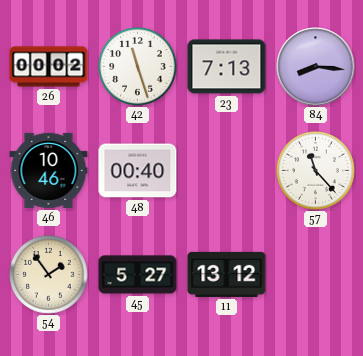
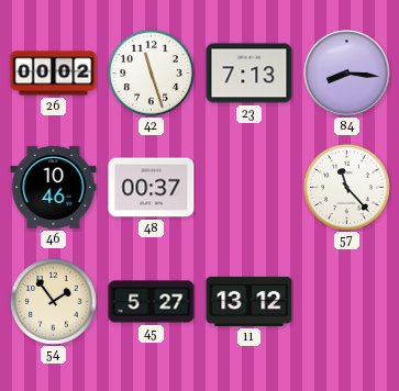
48: 00:40 -> 00:37 (152, 188)
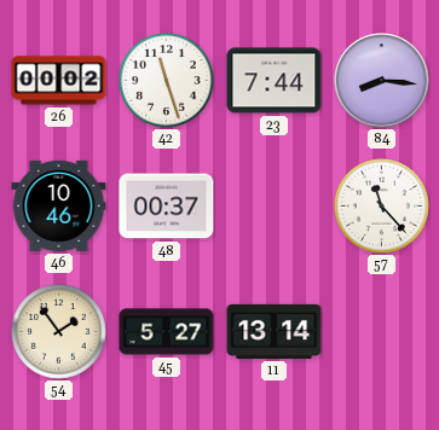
23: 7:13 -> 7:44 (275, 81)
11: 13:12 -> 13:14 (275, 331)
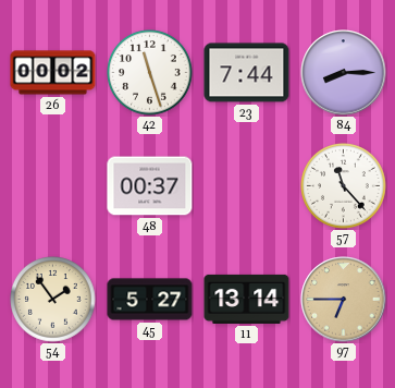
84: 8:16 -> 8:15 (344, 73)
46: 10:46 -> none (59, 205)
97: none -> 6:45 (344, 300)
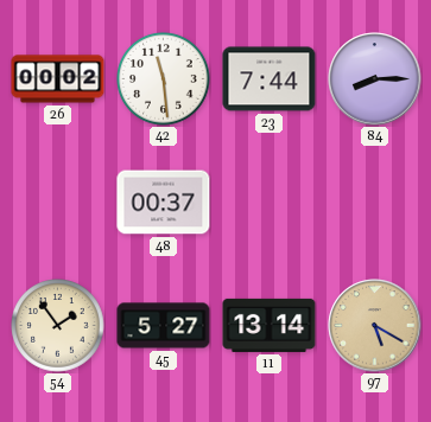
42: 11:27 -> 11:29 (164, 79)
57: 11:23 -> none (344, 186)
97: 6:45 -> 5:20 (375, 326)
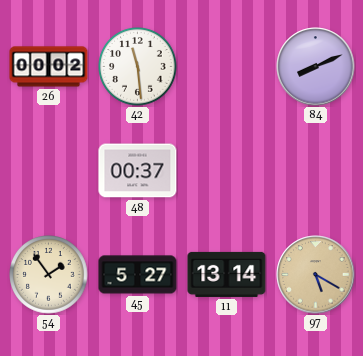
23: 7:44 -> none (270, 79)
84: 8:15 -> 8:11 (316, 67)
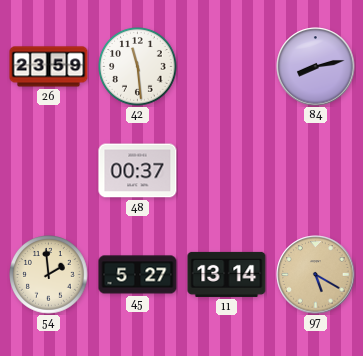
26: 00:02 -> 23:59 (49, 67)
84: 8:11 -> 8:13 (316, 67)
54: 1:54 -> 1:59 (49, 275)
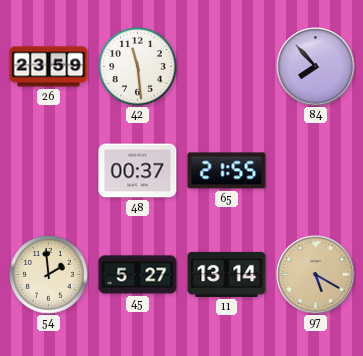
84: 8:13 -> 7:53 (316, 67)
65: none -> 21:55 (227, 171)
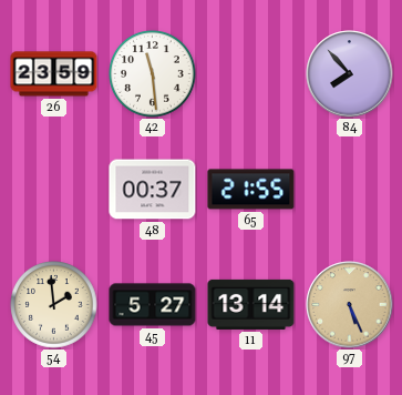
97: 5:20 -> 5:26 (350, 305)
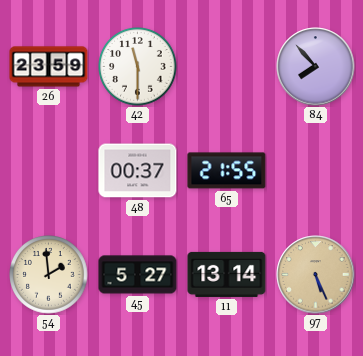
42: 11:29 -> 11:30 (138, 67)
